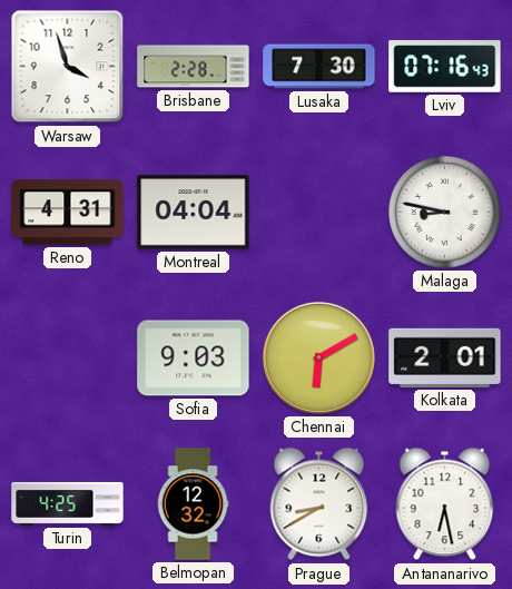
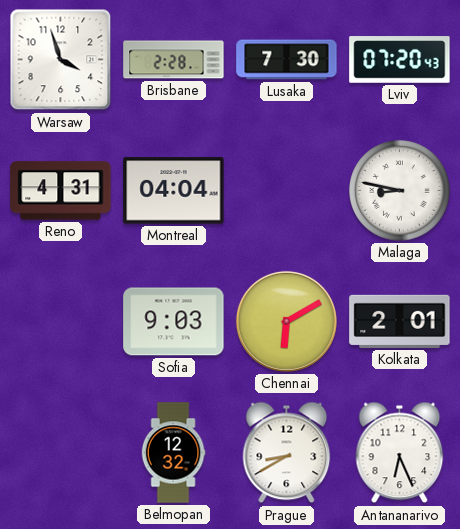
Lviv: 07:16 -> 07:20 (400, 60)
Turin: 4:25 -> none (68, 503)
Antananarivo: 6:28 -> 6:26 (400, 453)
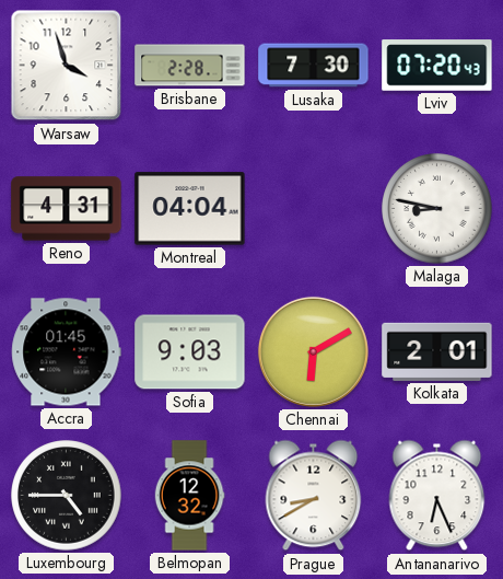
Accra: none -> 01:45 (67, 352)
Luxembourg: none -> 4:45 (67, 496)
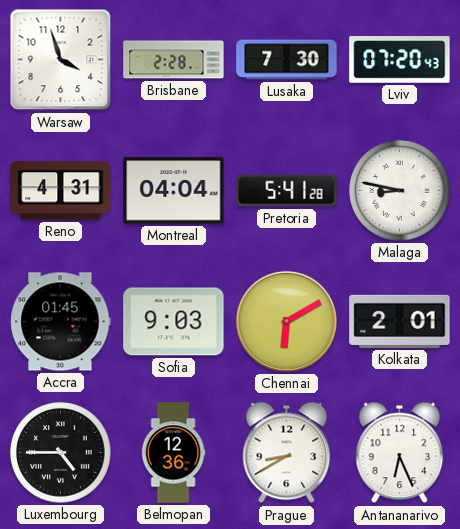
Pretoria: none -> 5:41 (287, 191)
Belmopan: 12:32 -> 12:36 (173, 453)
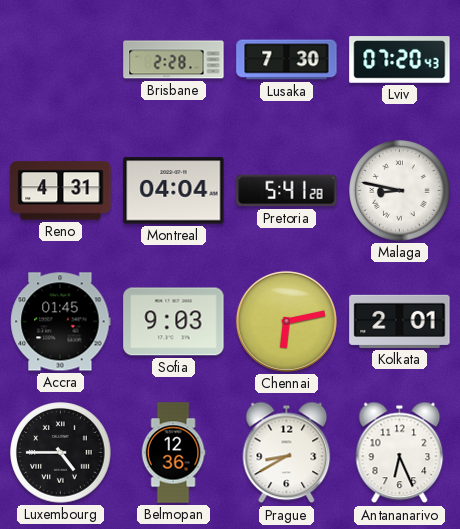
Warsaw: 3:57 -> none (61, 60)
Chennai: 6:10 -> 6:13 (286, 321)
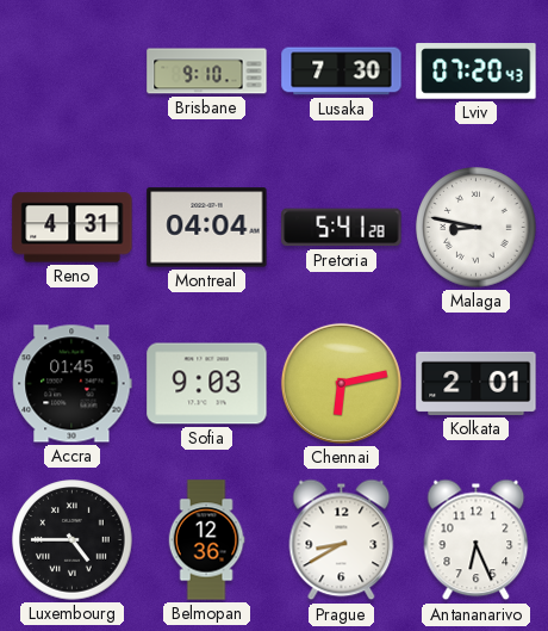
Brisbane: 2:28 -> 9:10 (207, 72)
